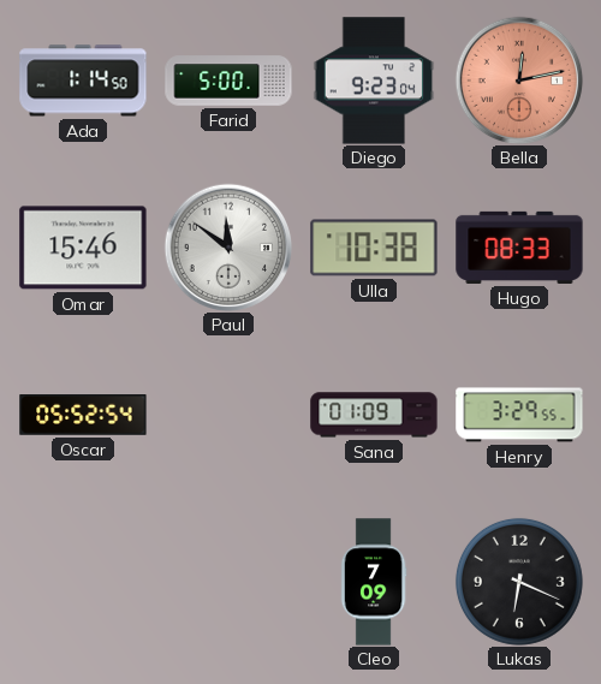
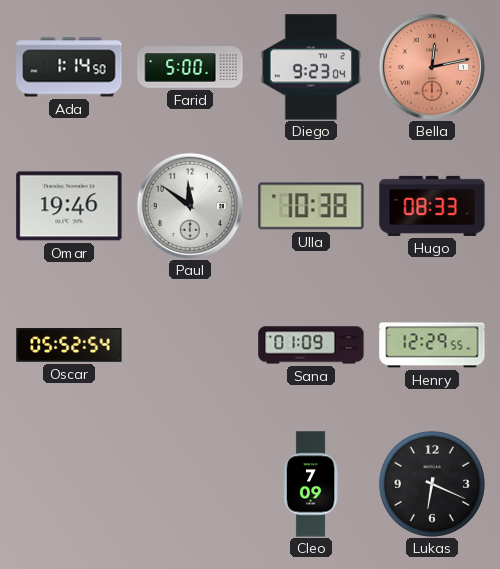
Omar: 15:46 -> 19:46 (69, 206)
Henry: 3:29 -> 12:29 (432, 345)
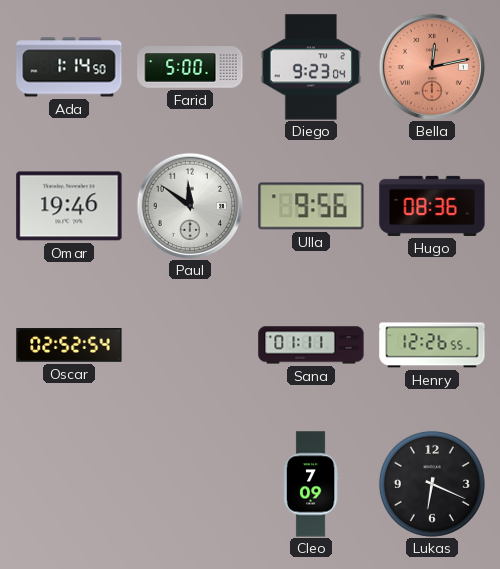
Ulla: 10:38 -> 9:56 (311, 206)
Hugo: 08:33 -> 08:36 (432, 206)
Oscar: 05:52 -> 02:52 (69, 346)
Sana: 01:09 -> 01:11 (311, 345)
Henry: 12:29 -> 12:26 (432, 345)
